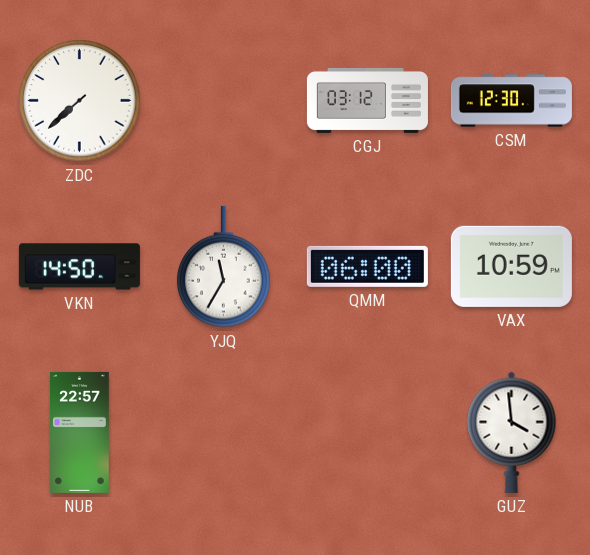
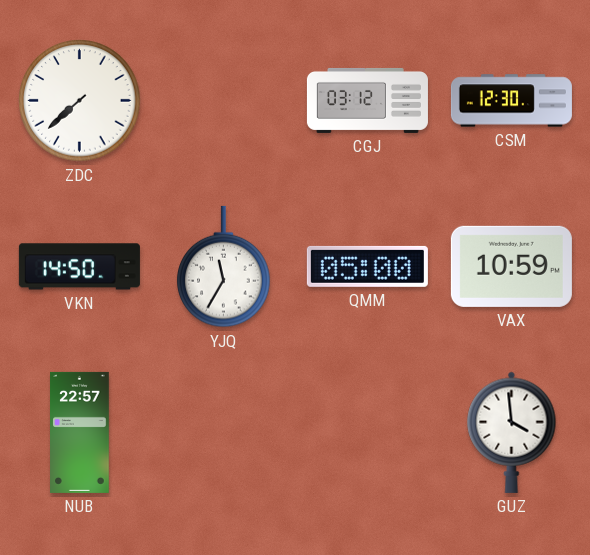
QMM: 06:00 -> 05:00 (367, 266)
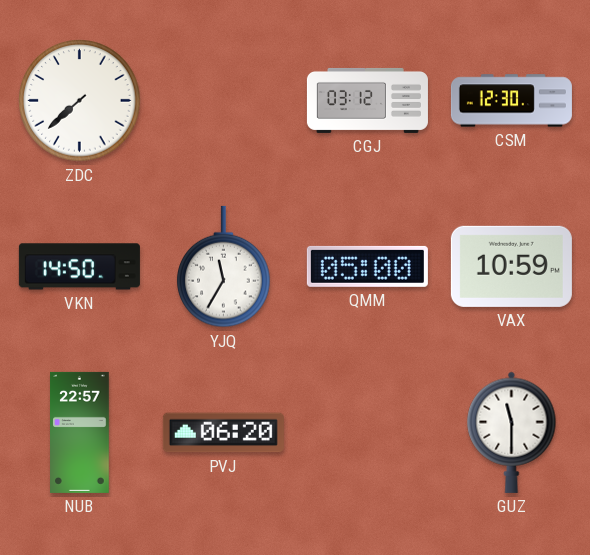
PVJ: none -> 06:20 (223, 433)
GUZ: 3:59 -> 11:30 (512, 432)
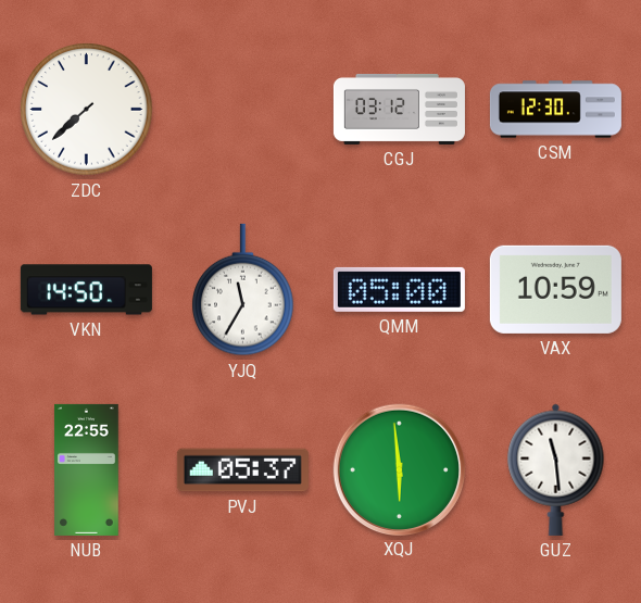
NUB: 22:57 -> 22:55 (87, 469)
PVJ: 06:20 -> 05:37 (242, 470)
XQJ: none -> 5:59 (399, 469)
GUZ: 11:30 -> 11:29 (556, 469)
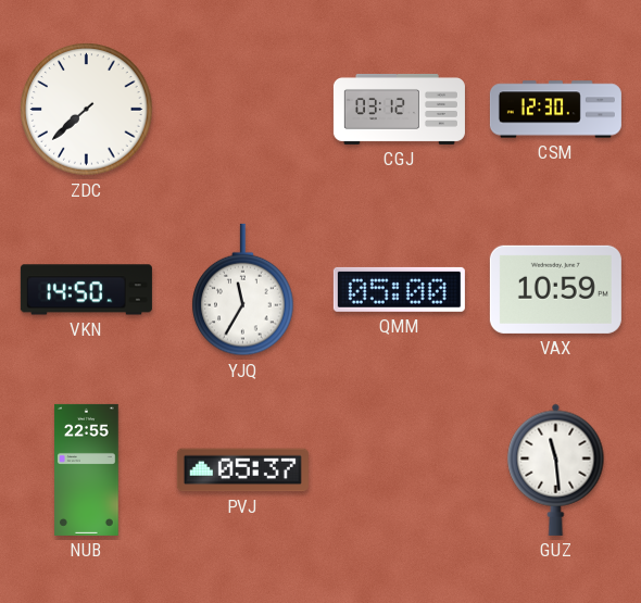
XQJ: 5:59 -> none (399, 469)
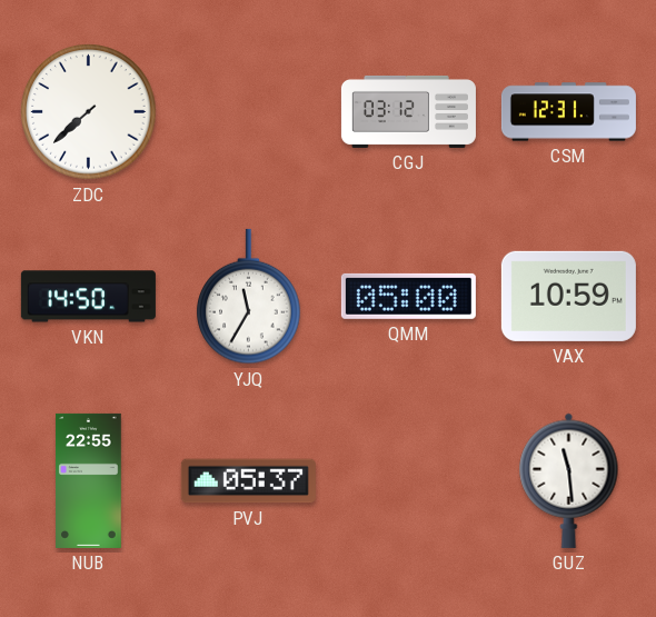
CSM: 12:30 -> 12:31 (568, 112)
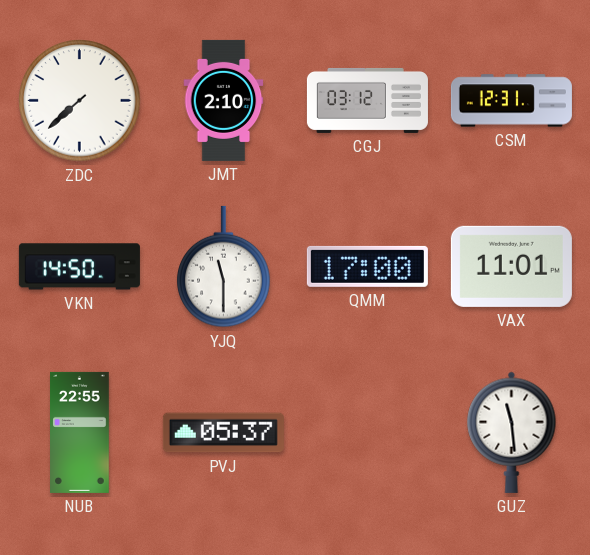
JMT: none -> 2:10 (224, 100)
YJQ: 11:35 -> 11:30 (224, 267)
QMM: 05:00 -> 17:00 (367, 266)
VAX: 10:59 -> 11:01 (511, 266)
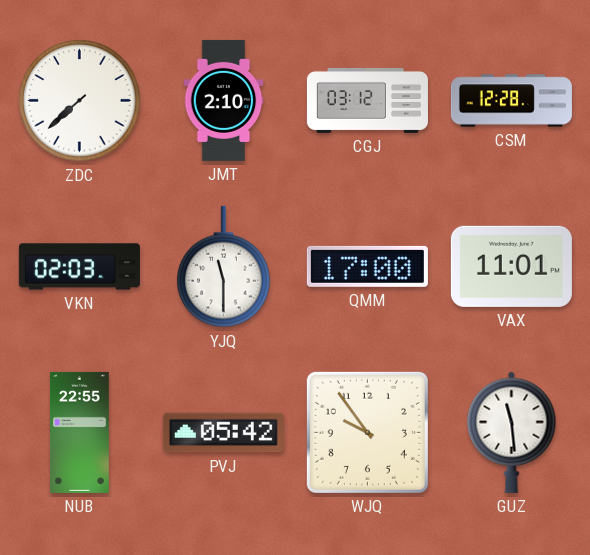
CSM: 12:31 -> 12:28 (511, 101)
VKN: 14:50 -> 02:03 (79, 267)
PVJ: 05:37 -> 05:42 (223, 433)
WJQ: none -> 9:54 (367, 432)
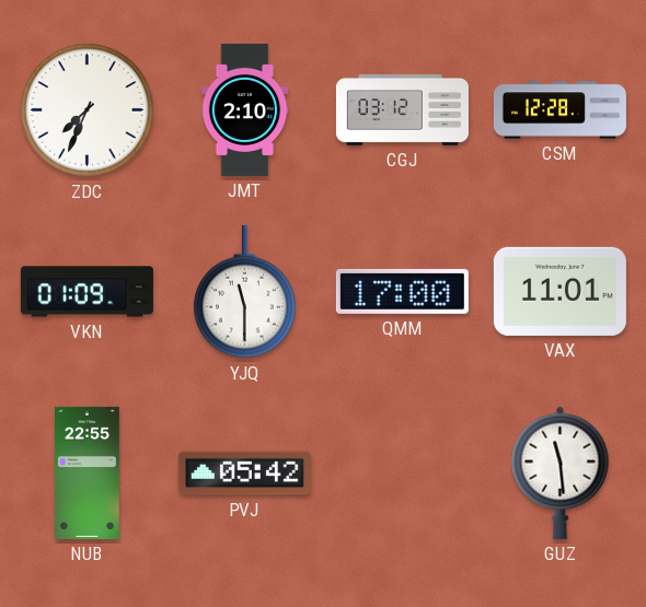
ZDC: 7:38 -> 7:34 (88, 110)
VKN: 02:03 -> 01:09 (86, 292)
WJQ: 9:54 -> none (367, 432)
